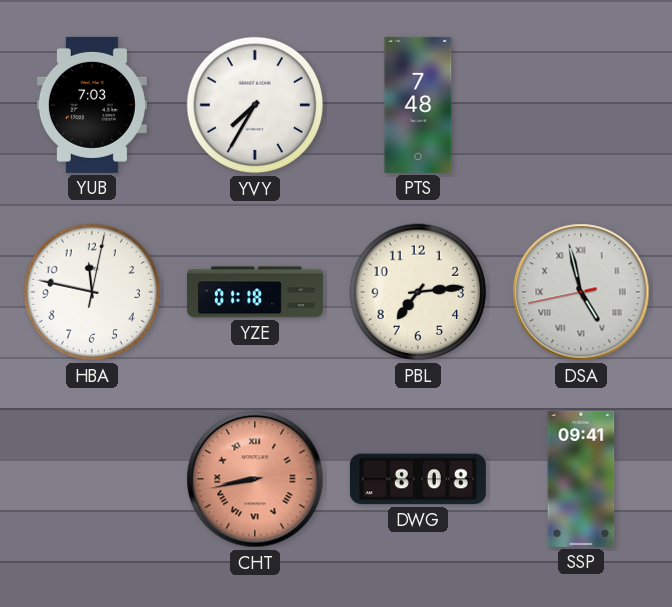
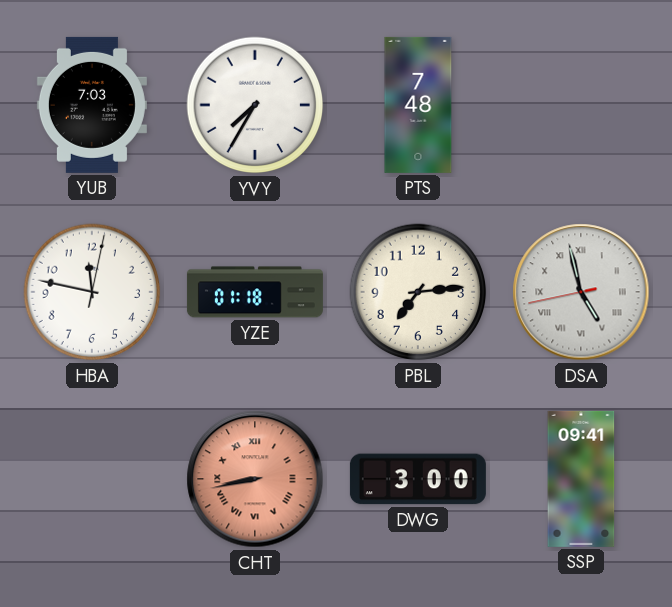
DWG: 8:08 -> 3:00 (418, 479)
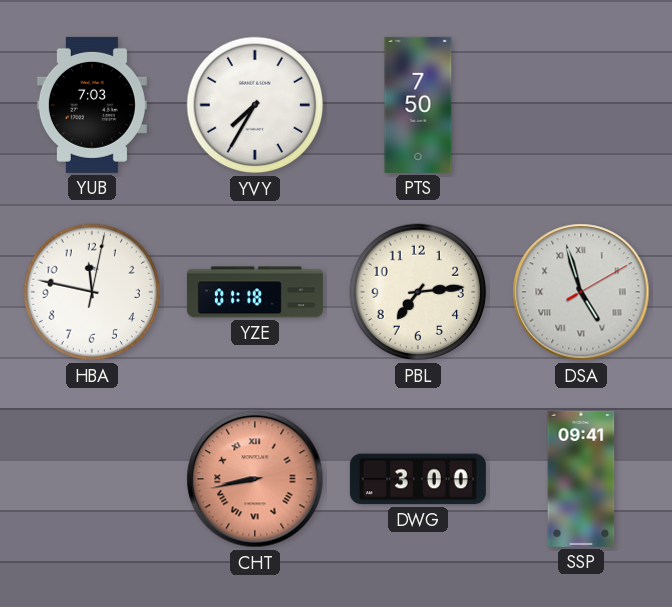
PTS: 7:48 -> 7:50 (418, 105)
DSA: 4:57:43 -> 4:57:10 (581, 292)
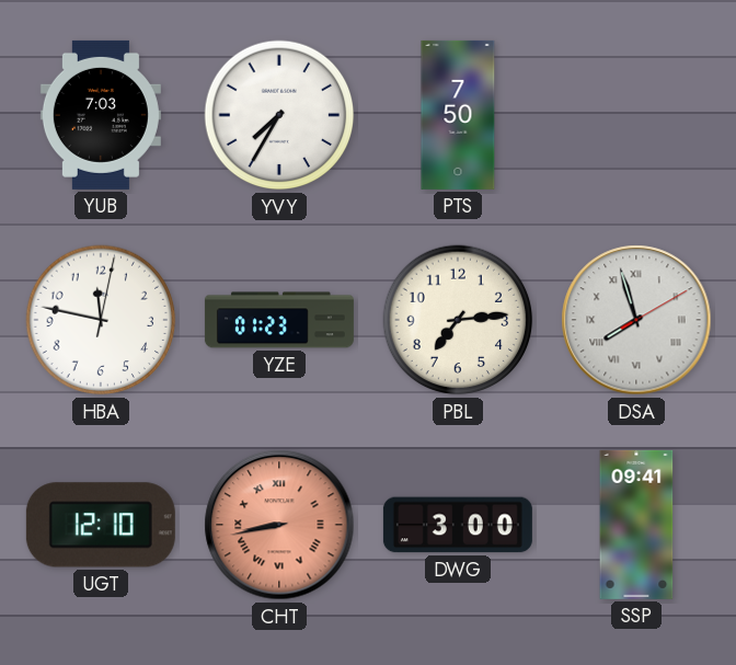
YZE: 01:18 -> 01:23 (279, 320)
DSA: 4:57 -> 7:57 (636, 320)
UGT: none -> 12:10 (101, 525)
